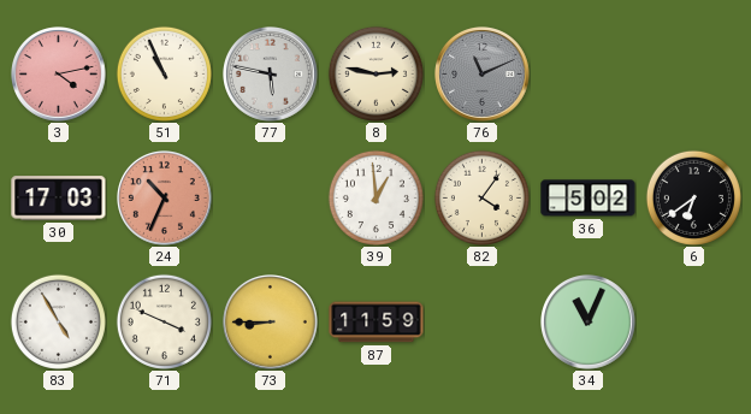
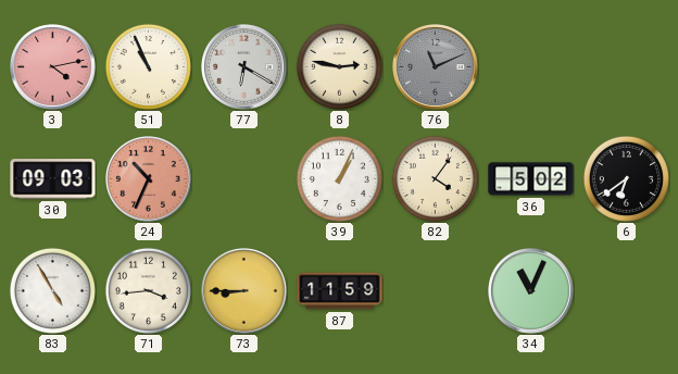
77: 5:47 -> 6:20 (244, 67)
30: 17:03 -> 09:03 (53, 179)
39: 12:59 -> 1:04 (339, 178)
71: 3:49 -> 3:44 (148, 290)
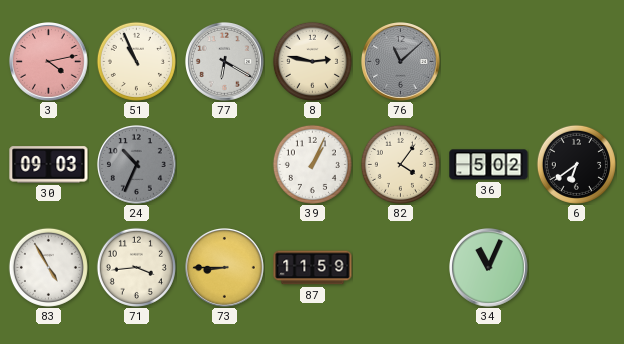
76: 11:11 -> 11:08 (401, 62)
24 dial: salmon -> grey (137, 165)
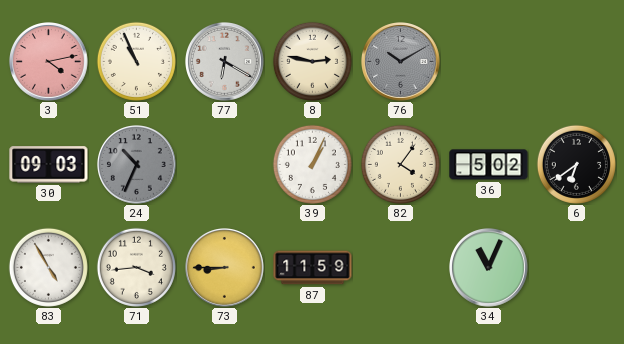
76: 11:08 -> 10:10 (401, 62)
